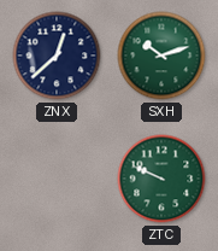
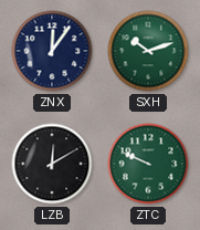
ZNX: 12:38 -> 12:06 (52, 51)
LZB: none -> 12:10 (52, 164)
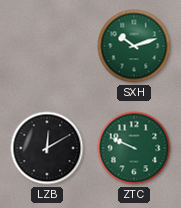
ZNX: 12:06 -> none (52, 51)
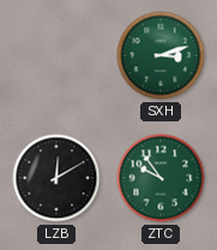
SXH: 10:12 -> 3:12 (161, 55)
ZTC: 9:49 -> 9:54 (161, 178)
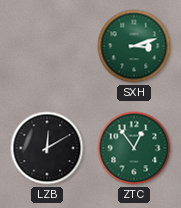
ZTC: 9:54 -> 12:54 (134, 148)
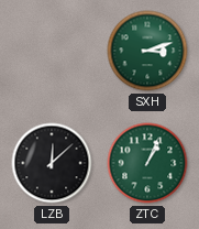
LZB: 12:10 -> 12:08 (52, 163)
ZTC: 12:54 -> 1:04 (147, 163)
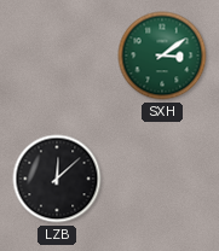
SXH: 3:12 -> 3:09 (162, 56)
ZTC: 1:04 -> none (147, 163)
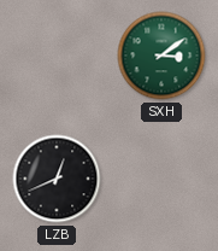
LZB: 12:08 -> 12:41 (57, 179)
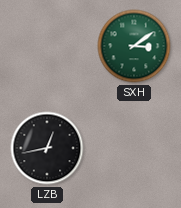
LZB: 12:41 -> 12:43 (47, 148)
